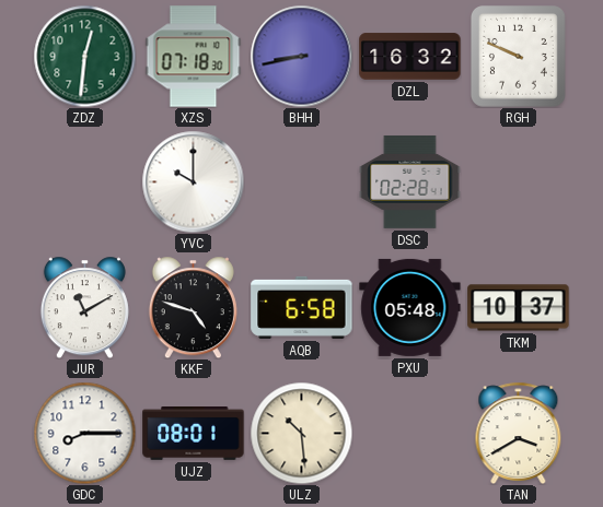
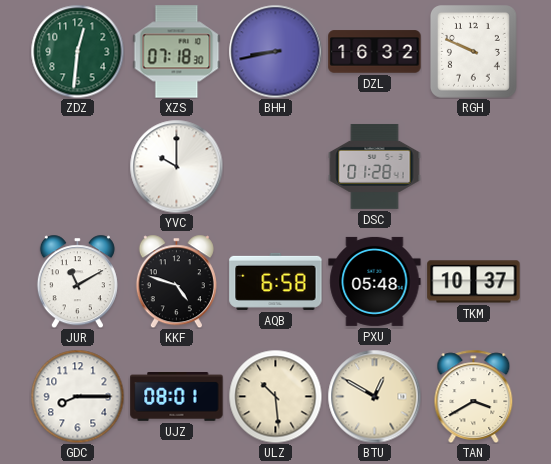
DSC: 02:28 -> 01:28 (375, 166)
BTU: none -> 12:50 (374, 396)
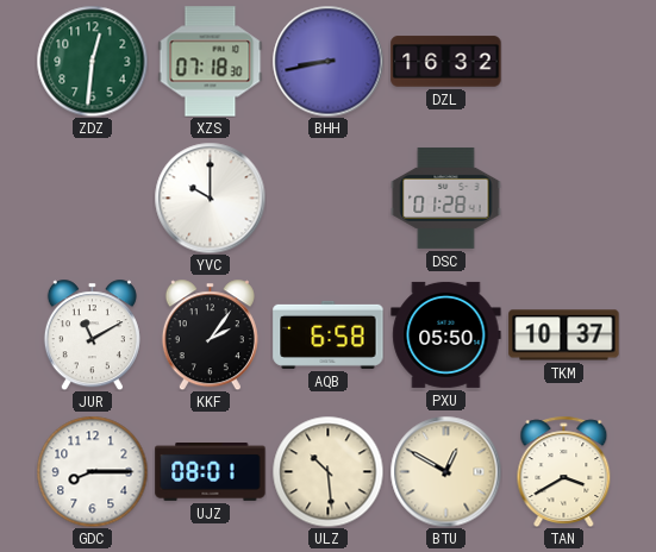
RGH: 9:49 -> none (474, 52)
KKF: 4:48 -> 2:06 (210, 334)
PXU: 05:48 -> 05:50 (446, 334)
